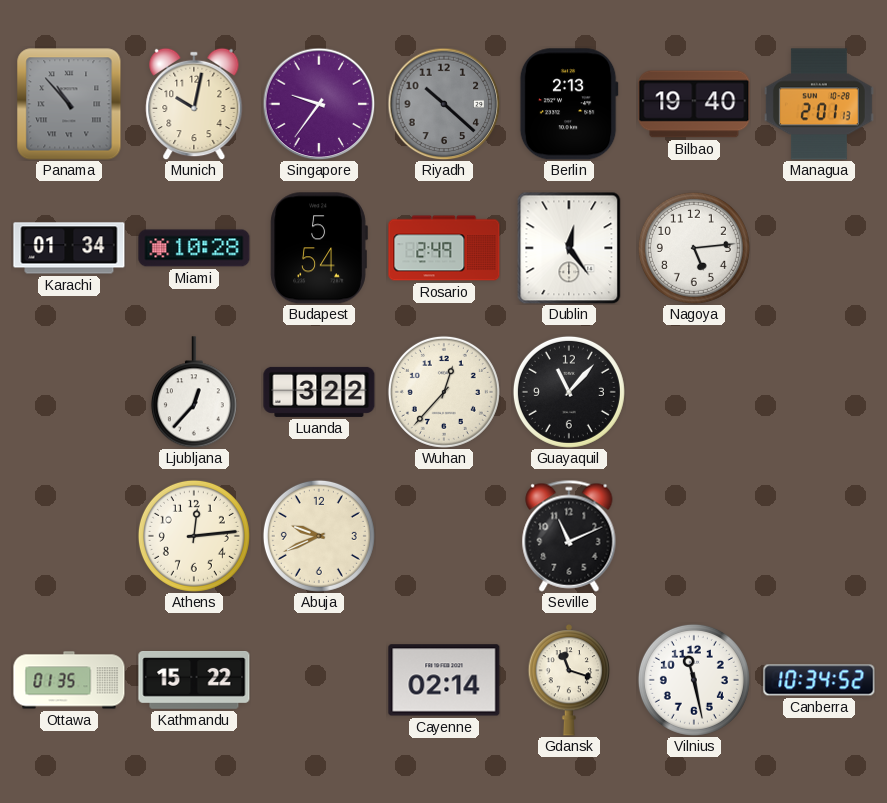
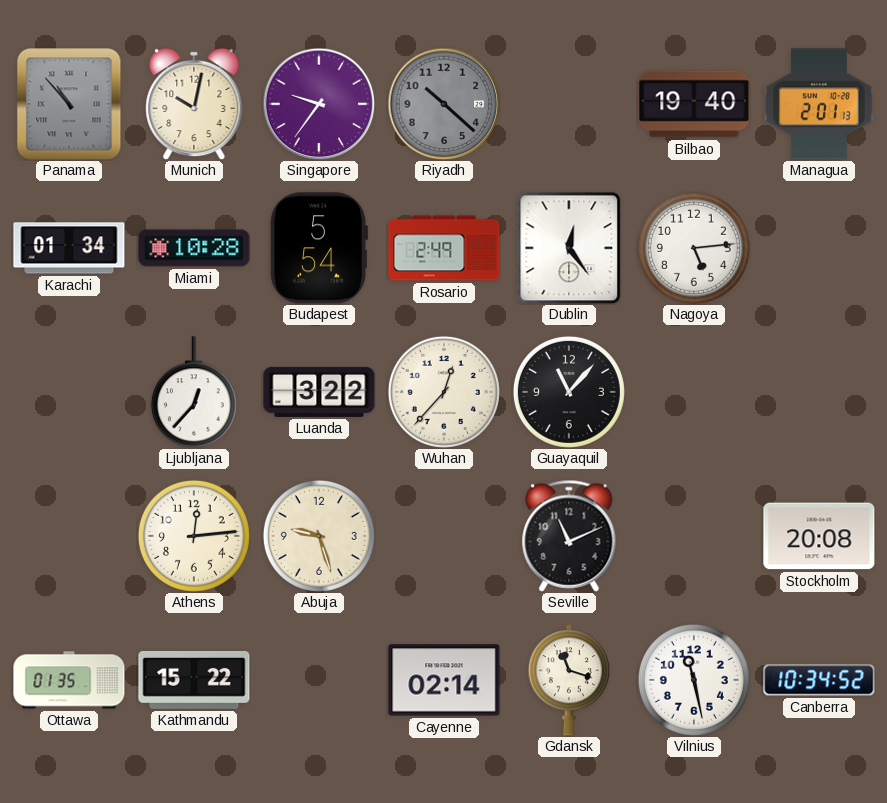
Berlin: 2:13 -> none (569, 104)
Abuja: 9:41 -> 9:27 (319, 536)
Stockholm: none -> 20:08 (819, 536)
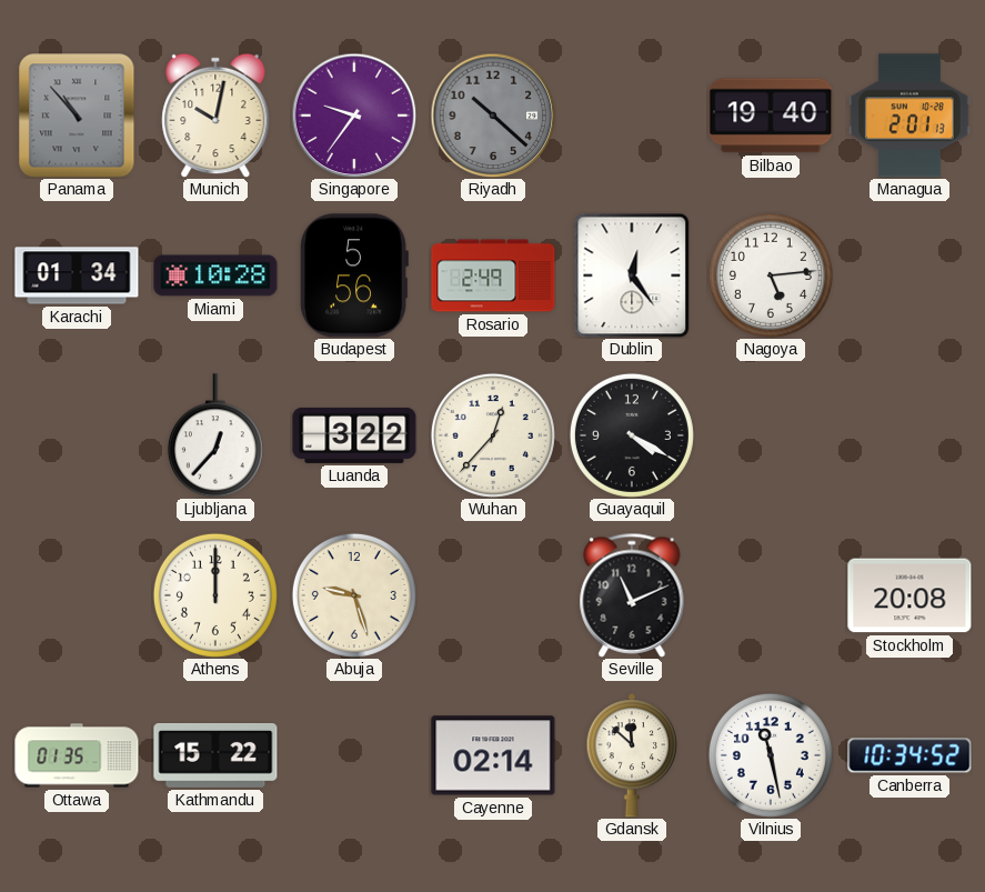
Budapest: 5:54 -> 5:56 (354, 275)
Guayaquil: 11:07 -> 4:20 (632, 435)
Athens: 12:14 -> 12:00 (215, 595)
Gdansk: 11:18 -> 11:52 (632, 755)
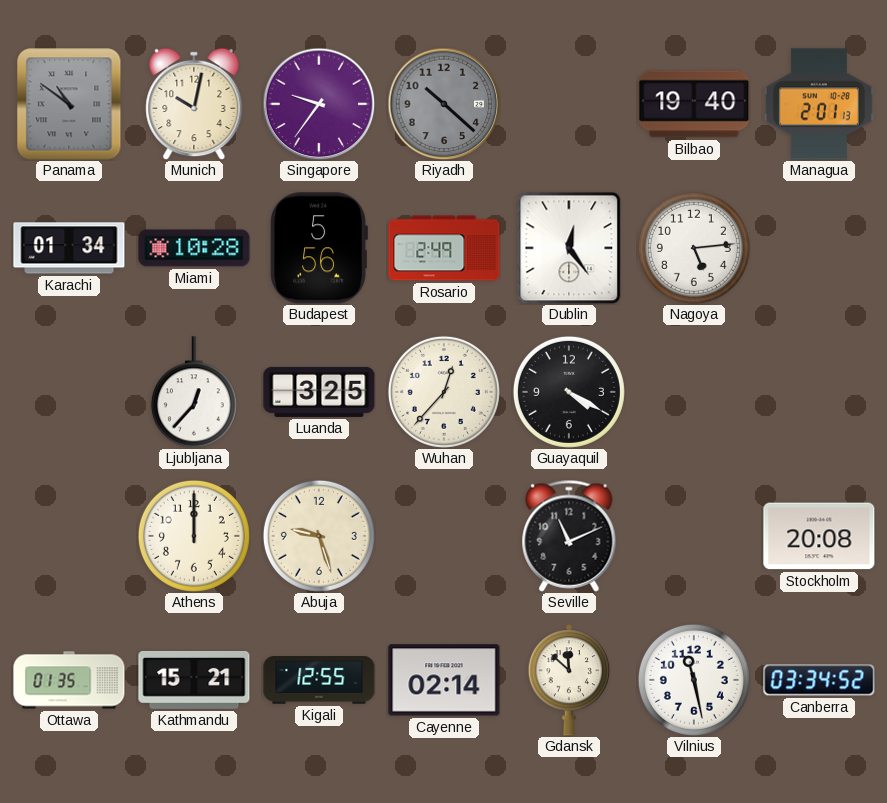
Panama: 10:53 -> 10:51 (69, 104)
Luanda: 3:22 -> 3:25 (319, 392)
Kathmandu: 15:22 -> 15:21 (194, 681)
Kigali: none -> 12:55 (319, 681)
Canberra: 10:34 -> 03:34 (819, 680)
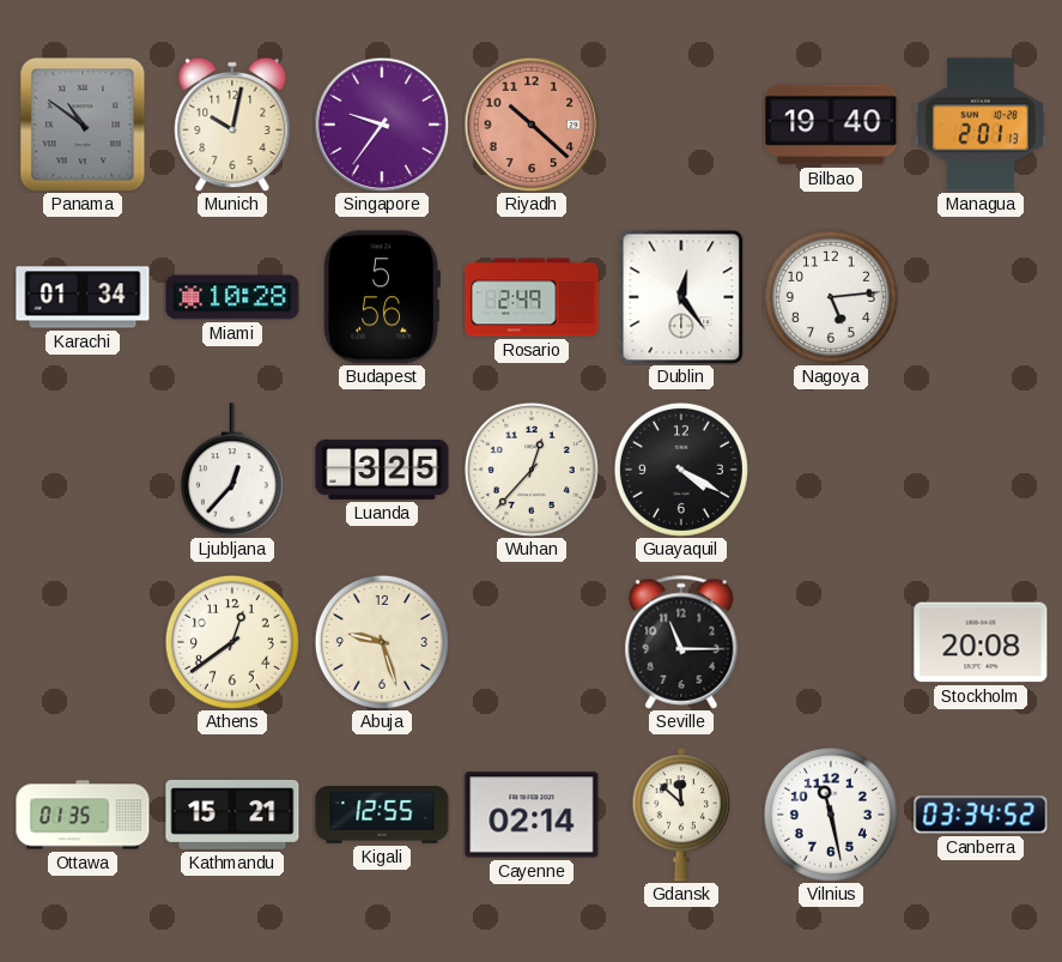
Riyadh dial: grey -> salmon (532, 125)
Athens: 12:00 -> 12:39 (232, 642)
Seville: 11:11 -> 11:15 (681, 642)
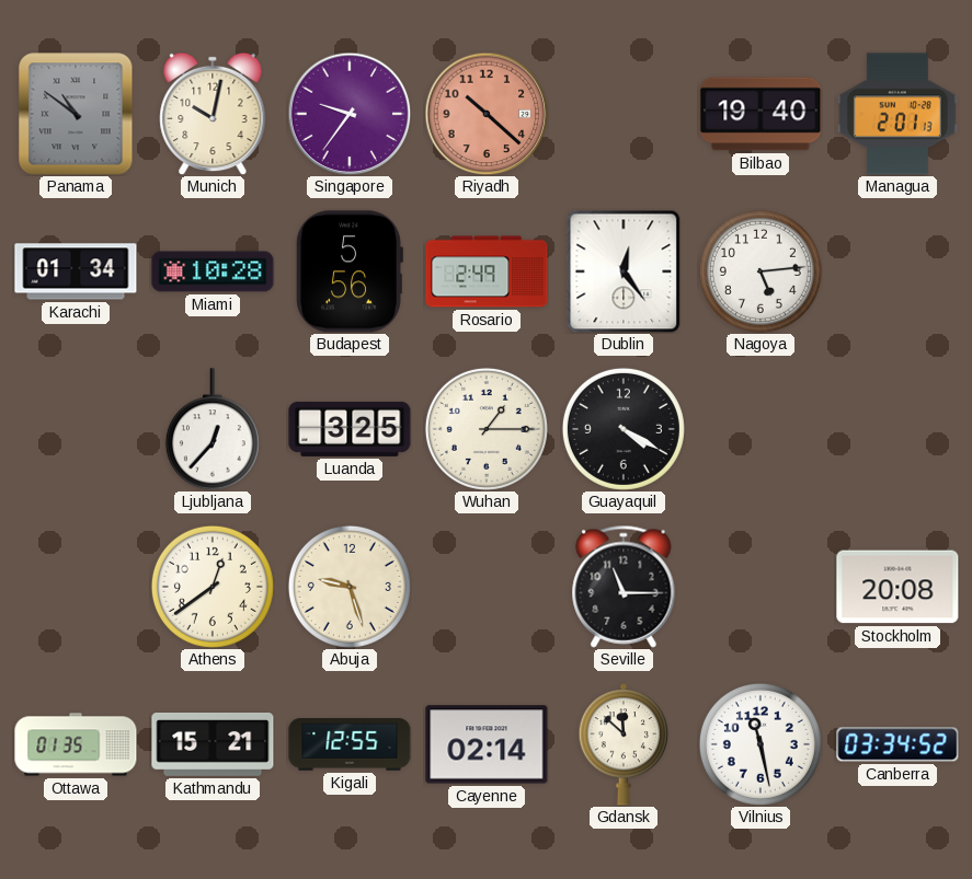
Wuhan: 12:37 -> 1:15 (487, 429)
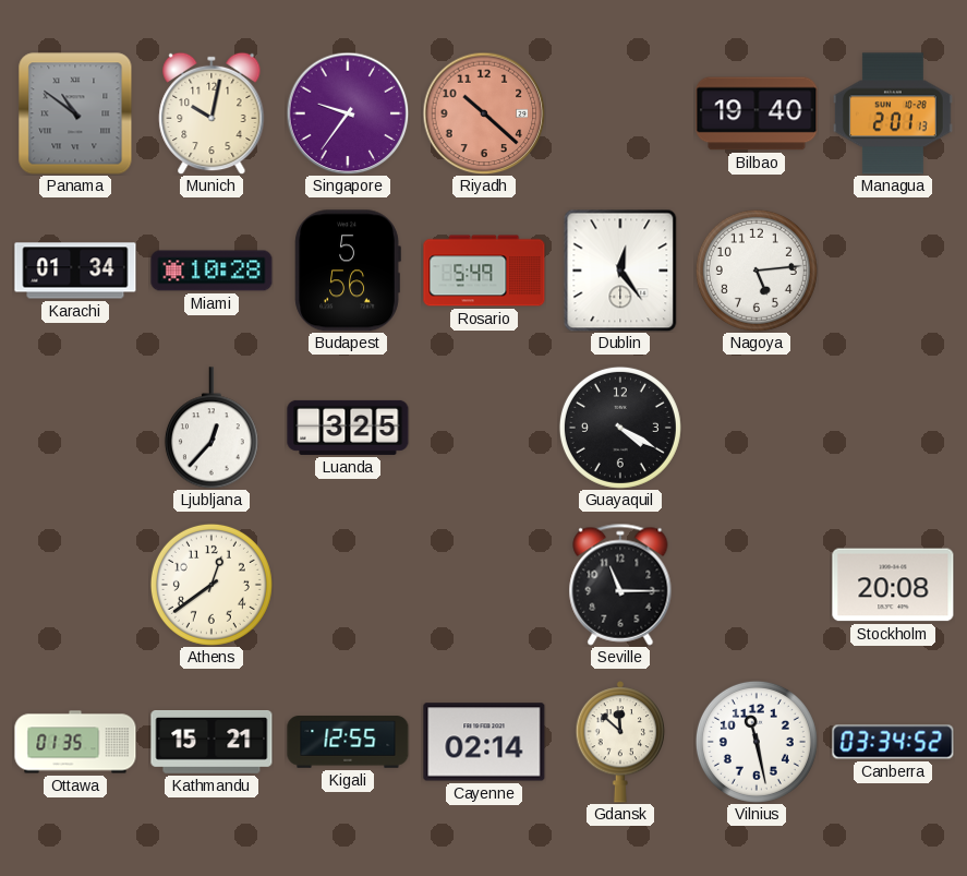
Rosario: 2:49 -> 5:49 (484, 271)
Wuhan: 1:15 -> none (487, 429)
Abuja: 9:27 -> none (350, 587)
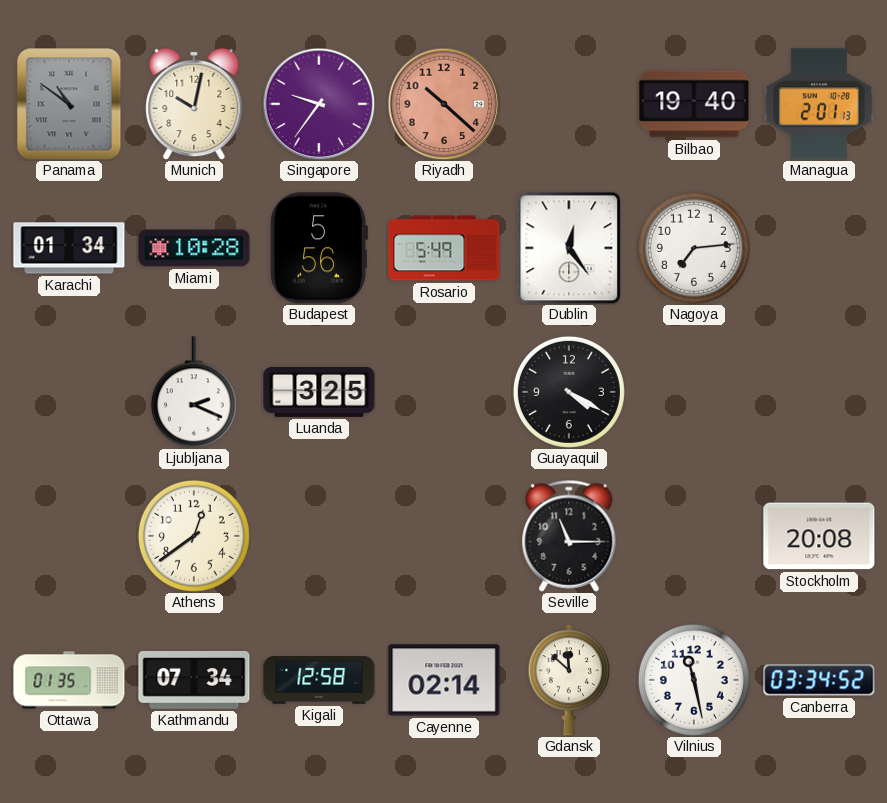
Nagoya: 5:14 -> 7:14 (694, 248)
Ljubljana: 12:37 -> 2:19 (194, 392)
Kathmandu: 15:21 -> 07:34 (194, 681)
Kigali: 12:55 -> 12:58 (319, 681)
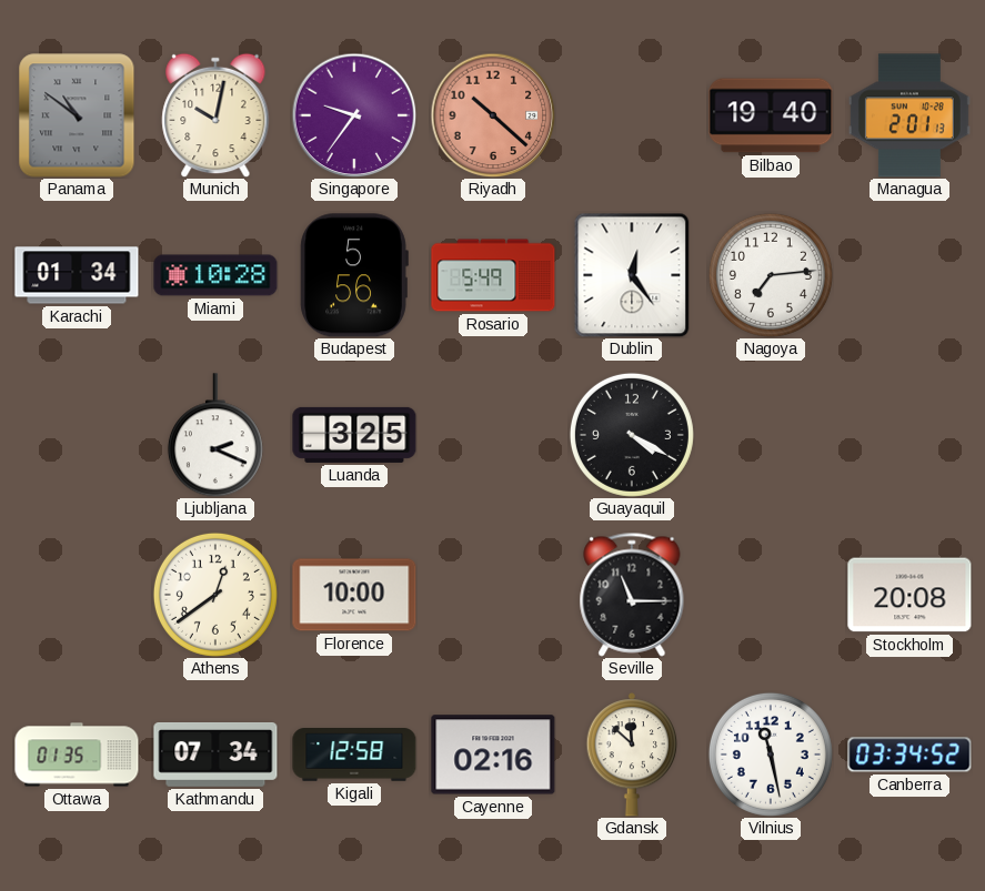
Florence: none -> 10:00 (354, 595)
Cayenne: 02:14 -> 02:16 (493, 755)
